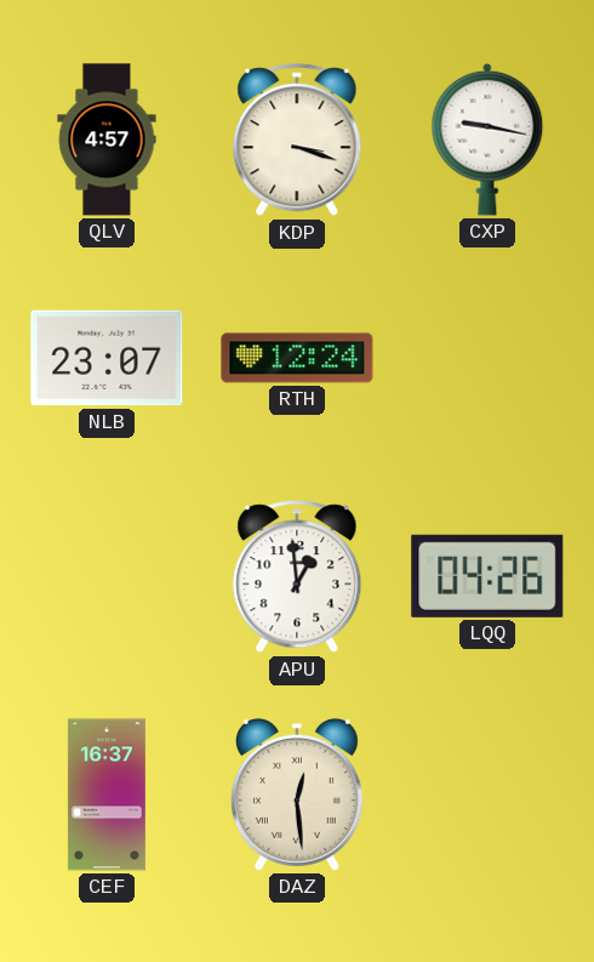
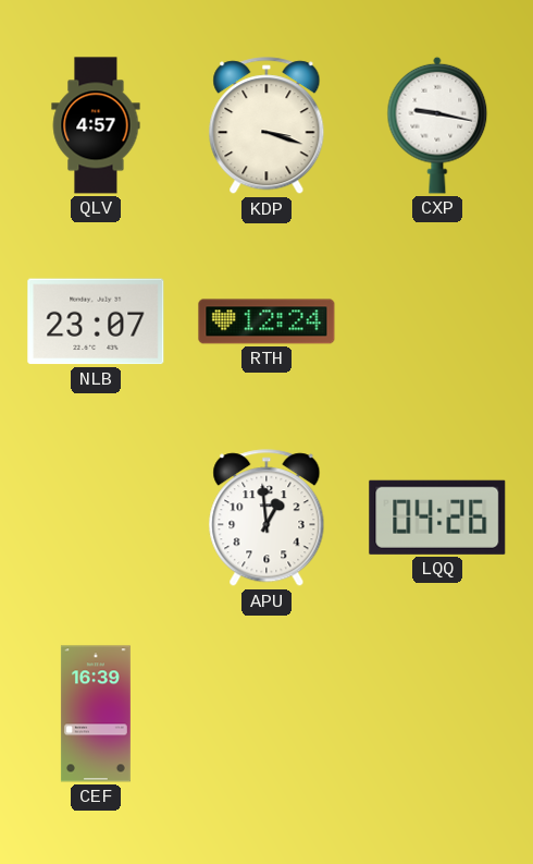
CEF: 16:37 -> 16:39 (96, 714)
DAZ: 12:29 -> none (297, 795)
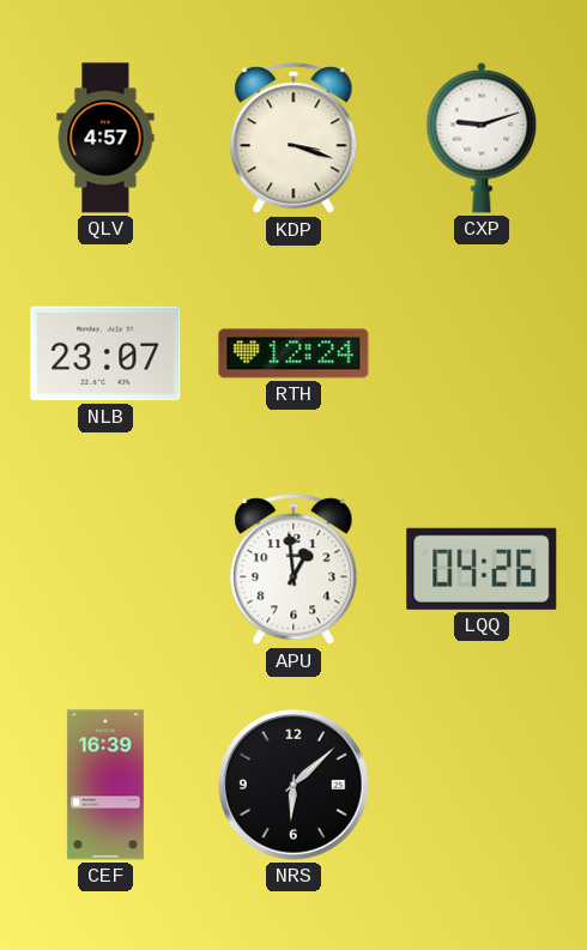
CXP: 9:17 -> 9:12 (482, 138)
NRS: none -> 6:08 (293, 785)
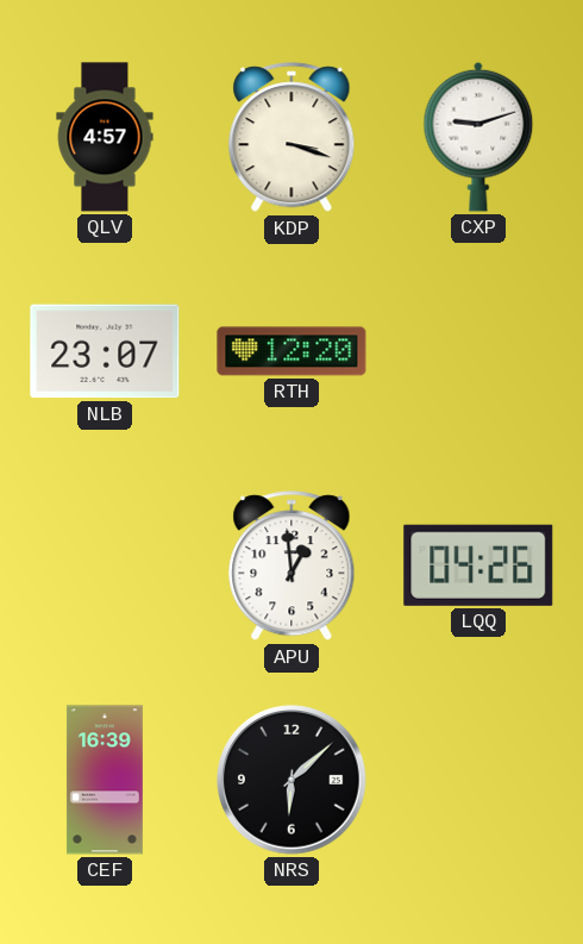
RTH: 12:24 -> 12:20 (291, 351)
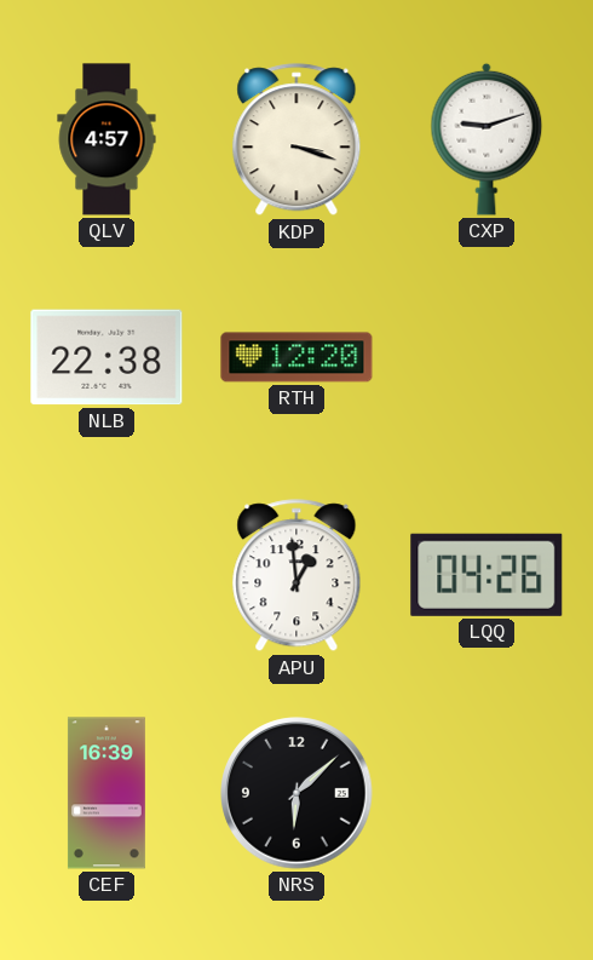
NLB: 23:07 -> 22:38 (106, 357)
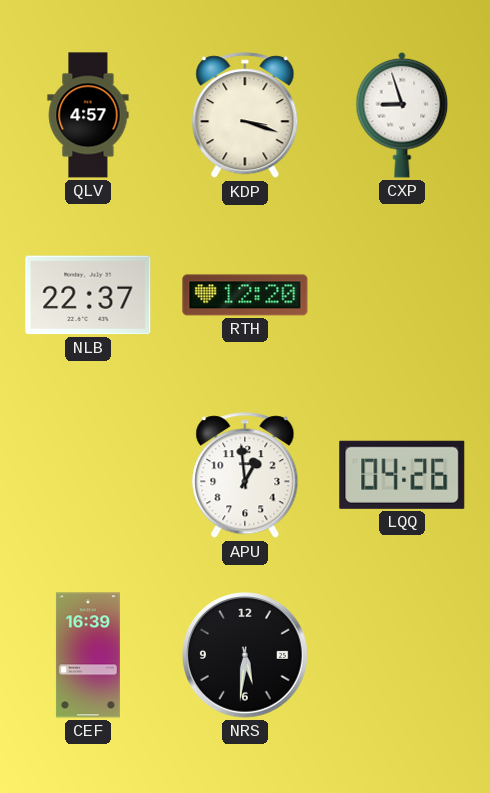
CXP: 9:12 -> 8:57 (402, 115)
NLB: 22:38 -> 22:37 (88, 295)
NRS: 6:08 -> 5:31 (245, 655)
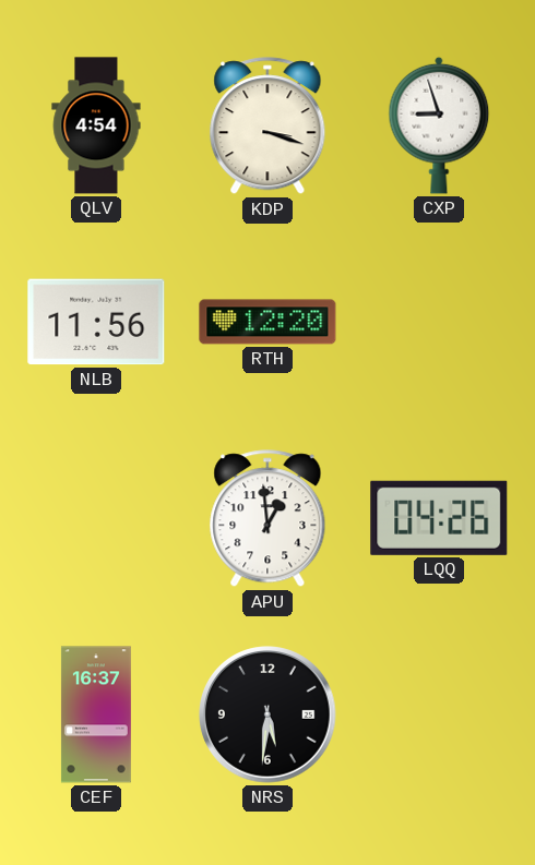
QLV: 4:57 -> 4:54 (96, 125)
NLB: 22:37 -> 11:56 (96, 322)
CEF: 16:39 -> 16:37 (96, 714)
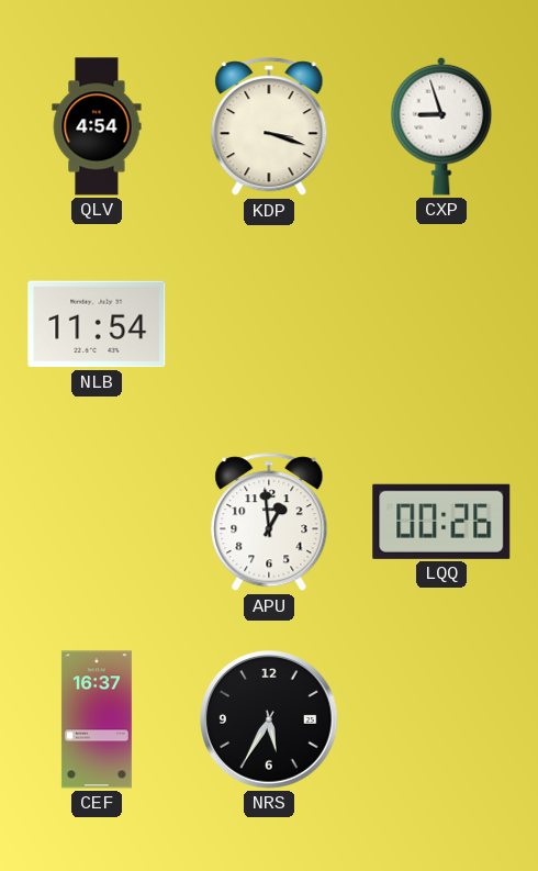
NLB: 11:56 -> 11:54 (97, 324)
RTH: 12:20 -> none (267, 322)
LQQ: 04:26 -> 00:26 (441, 522)
NRS: 5:31 -> 5:35 (269, 719)
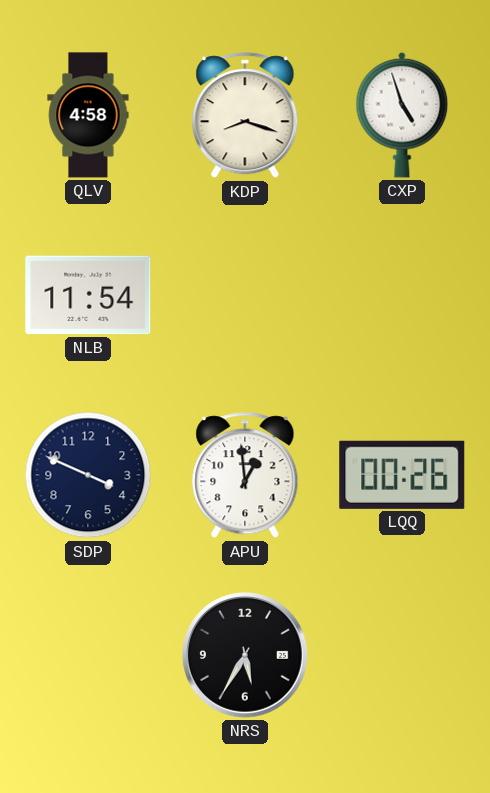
QLV: 4:54 -> 4:58 (88, 115)
KDP: 3:18 -> 8:18 (245, 116)
CXP: 8:57 -> 4:57 (402, 115)
SDP: none -> 3:49 (88, 475)
CEF: 16:37 -> none (97, 719)
